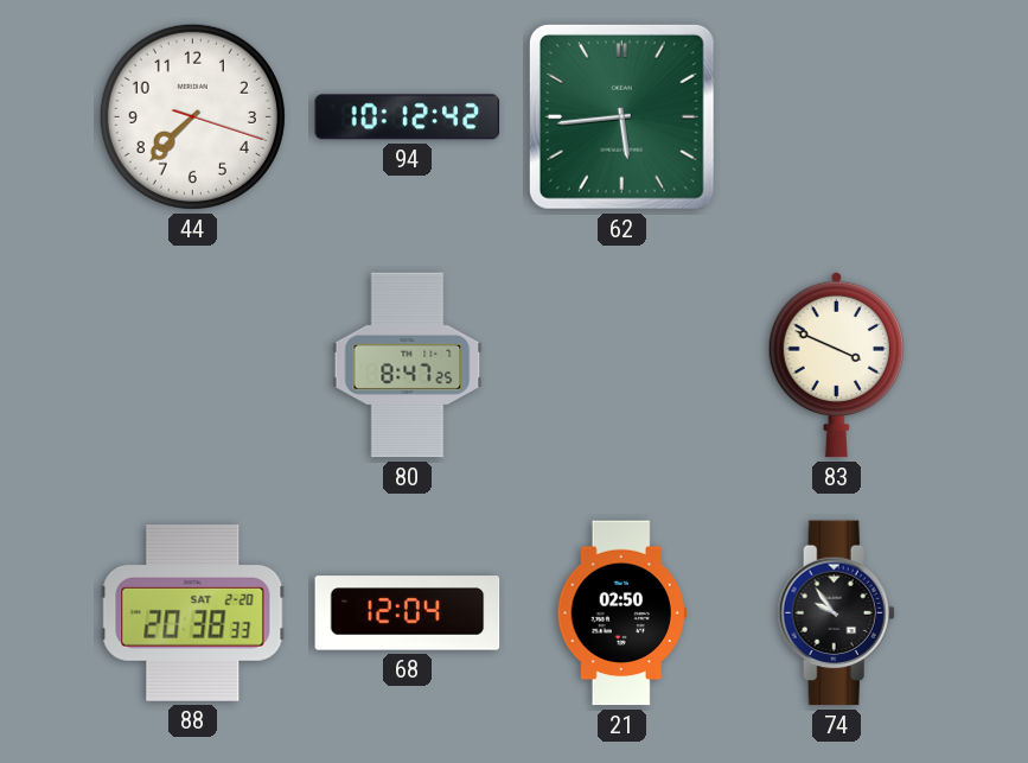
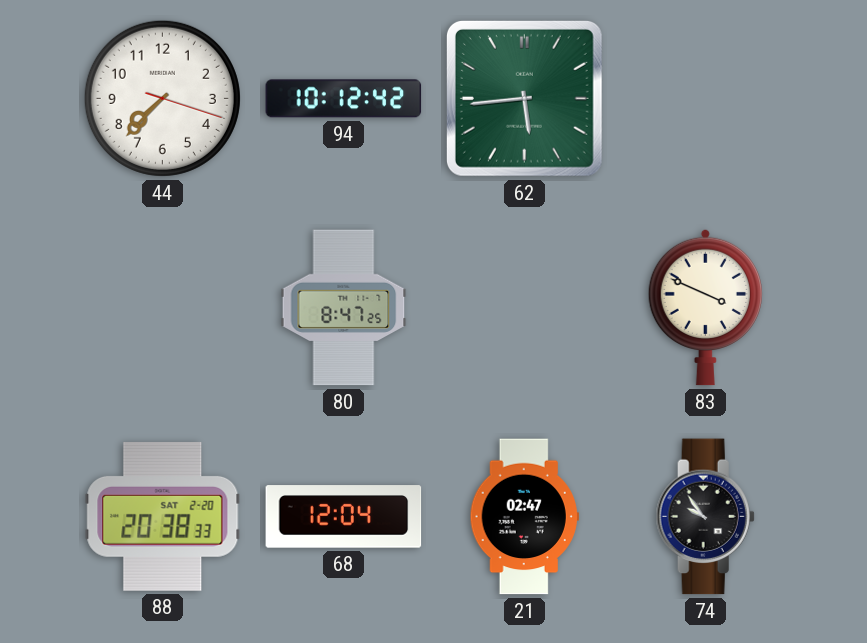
21: 02:50 -> 02:47 (524, 517)
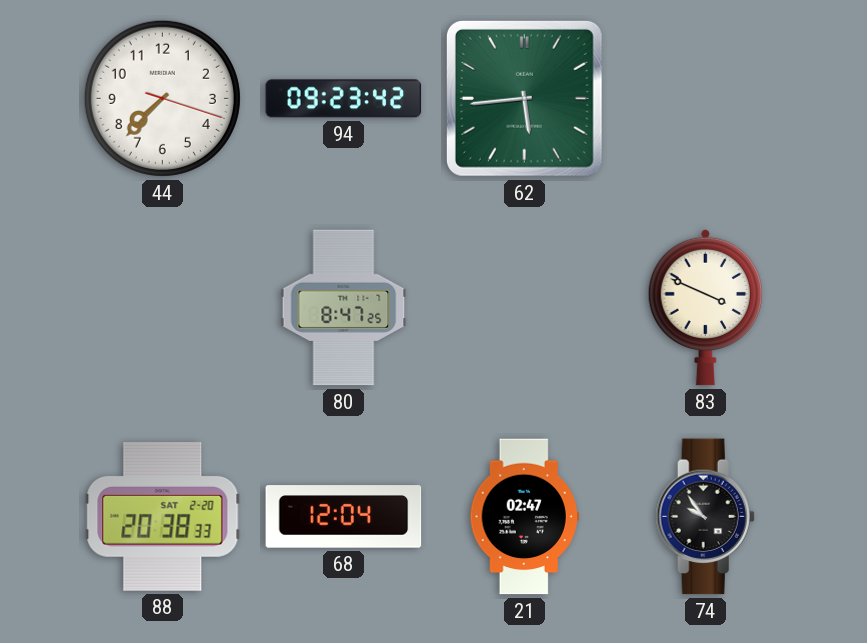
94: 10:12 -> 09:23 (344, 99)
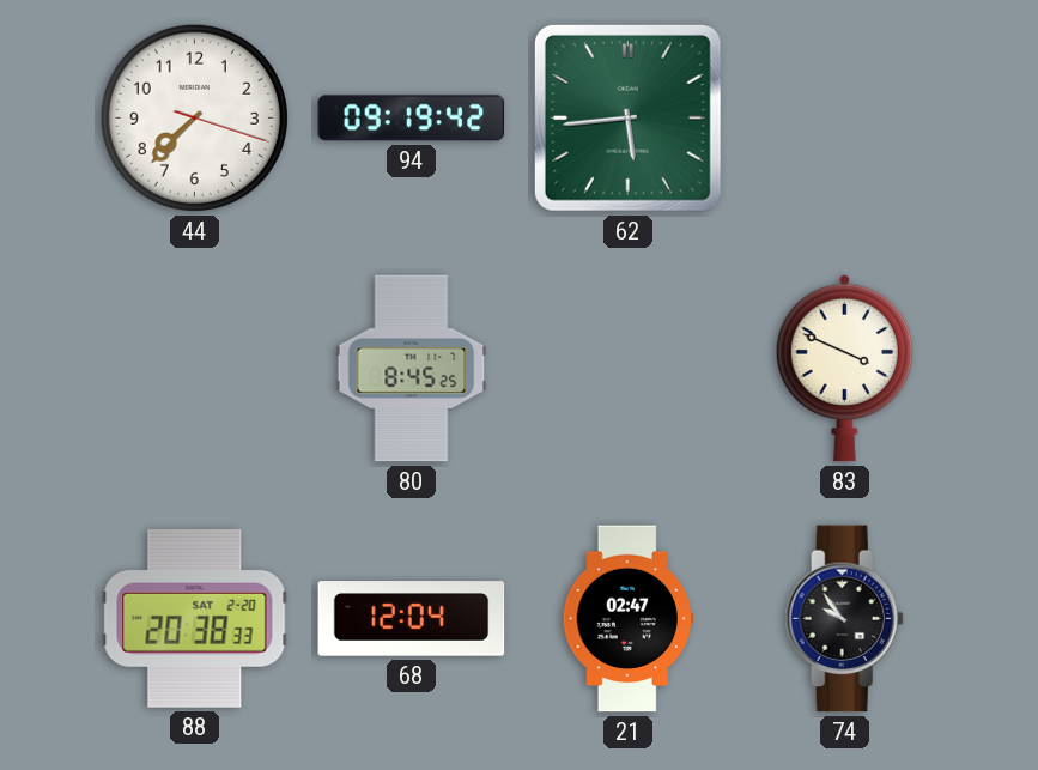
94: 09:23 -> 09:19 (412, 119)
80: 8:47 -> 8:45 (412, 369)
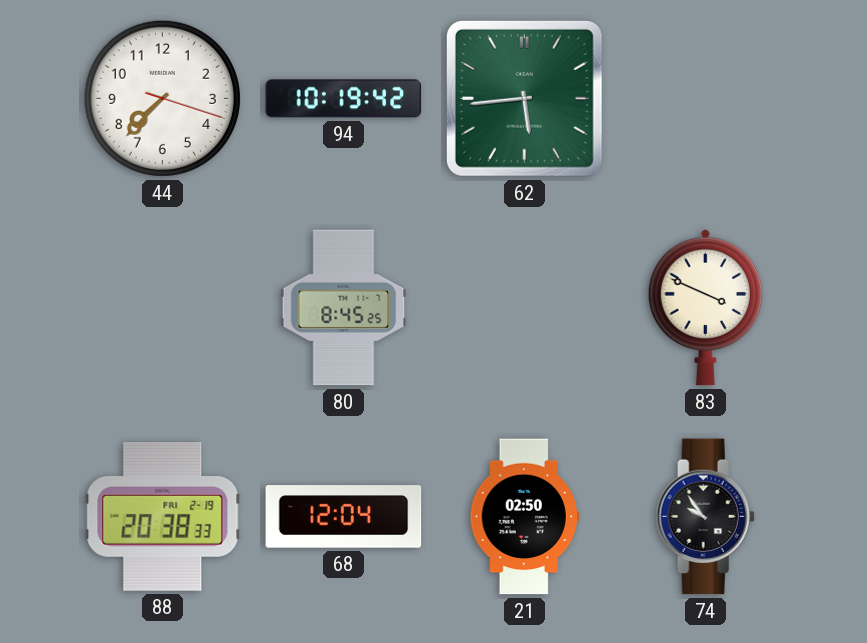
94: 09:19 -> 10:19 (344, 99)
88 date: SAT 2-20 -> FRI 2-19 (163, 516)
21: 02:47 -> 02:50 (524, 517)
